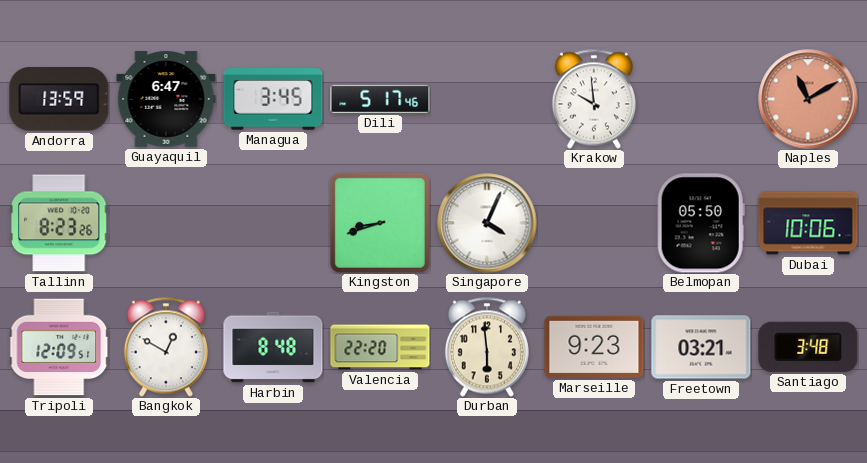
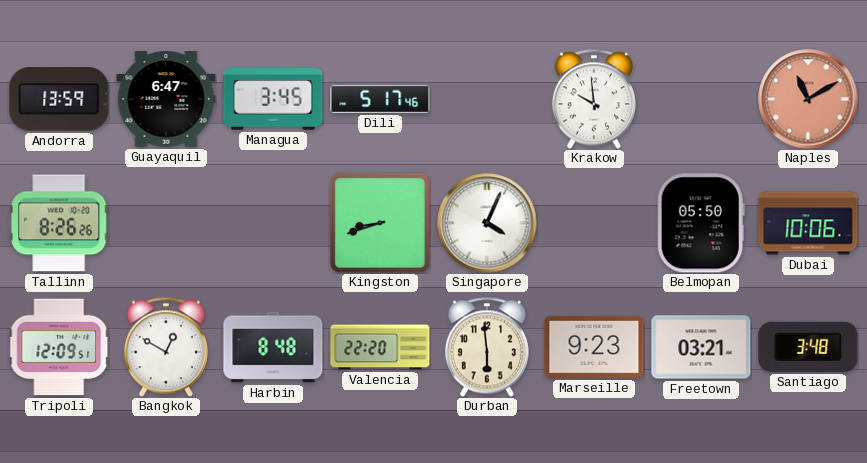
Tallinn: 8:23 -> 8:26 (60, 223)
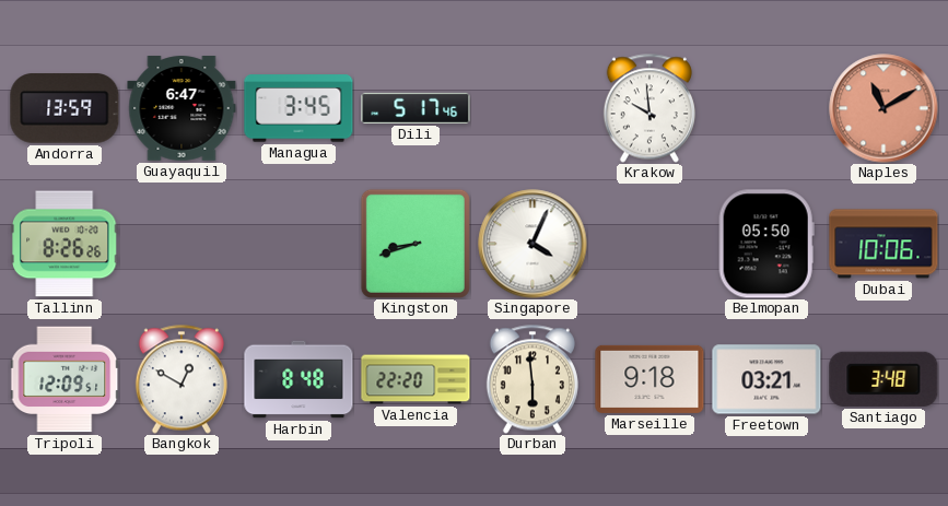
Marseille: 9:23 -> 9:18 (649, 379)
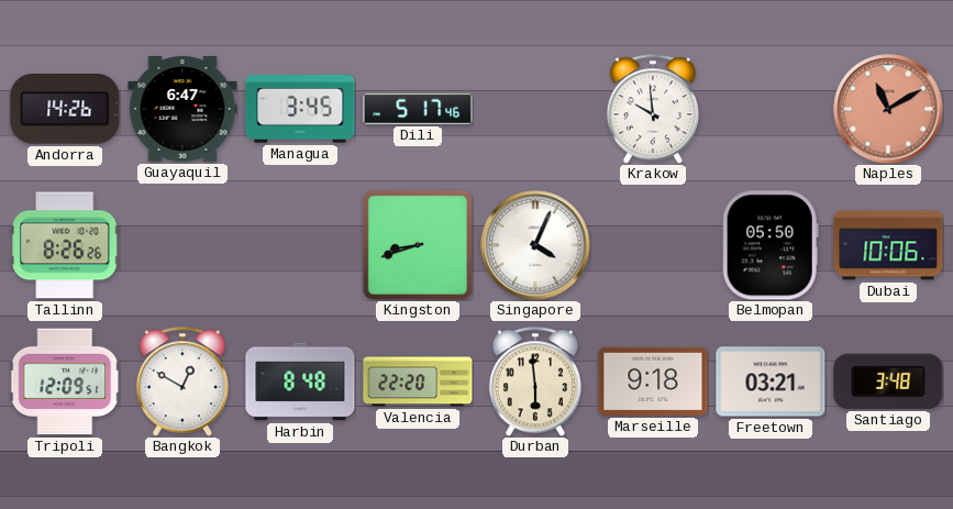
Andorra: 13:59 -> 14:26 (65, 109)
